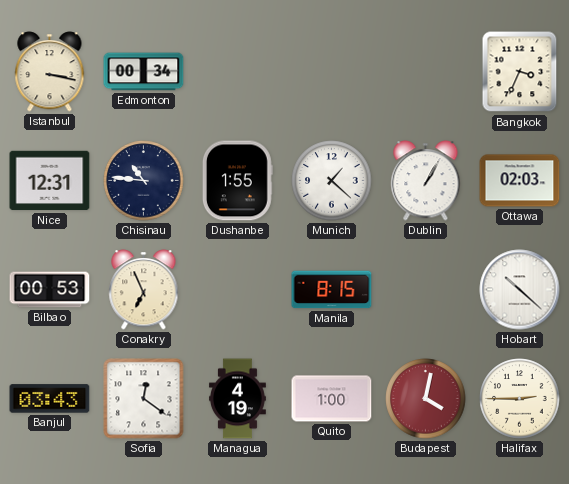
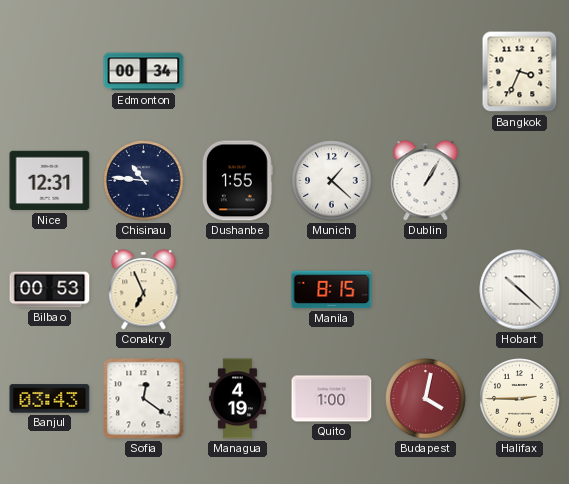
Istanbul: 3:17 -> none (50, 72)
Ottawa: 02:03 -> none (520, 181)
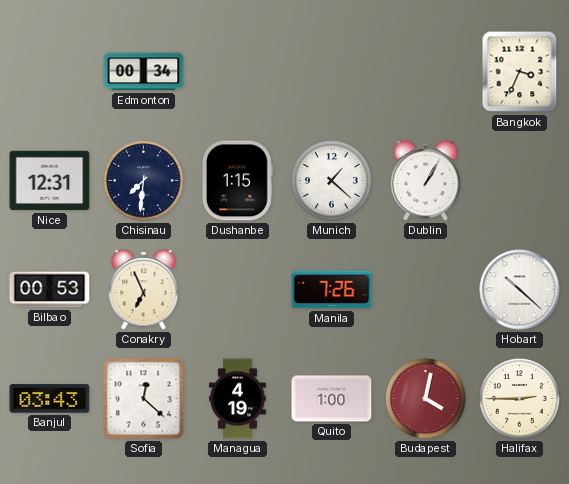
Chisinau: 10:46 -> 7:31 (144, 181)
Dushanbe: 1:55 -> 1:15 (237, 181)
Manila: 8:15 -> 7:26 (332, 290)
Sofia: 12:21 -> 12:22 (144, 399)
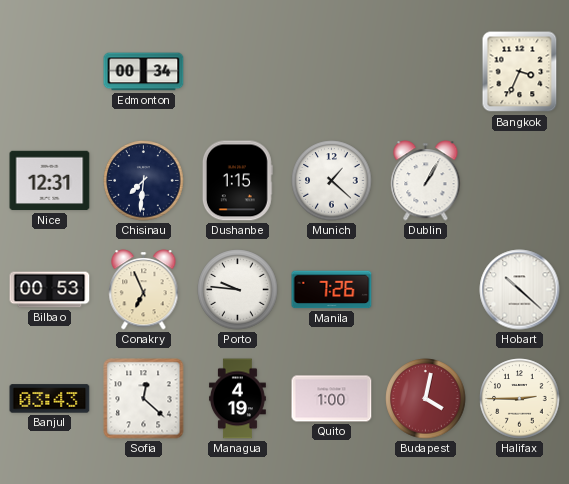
Porto: none -> 9:46 (238, 290)
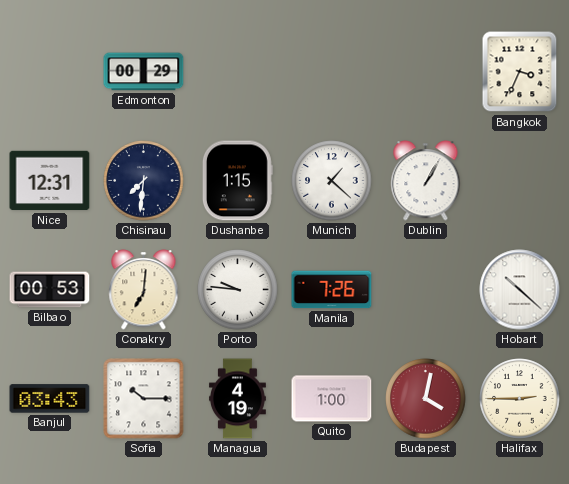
Edmonton: 00:34 -> 00:29 (144, 72)
Conakry: 6:56 -> 7:01 (144, 290)
Sofia: 12:22 -> 10:15 (144, 399)
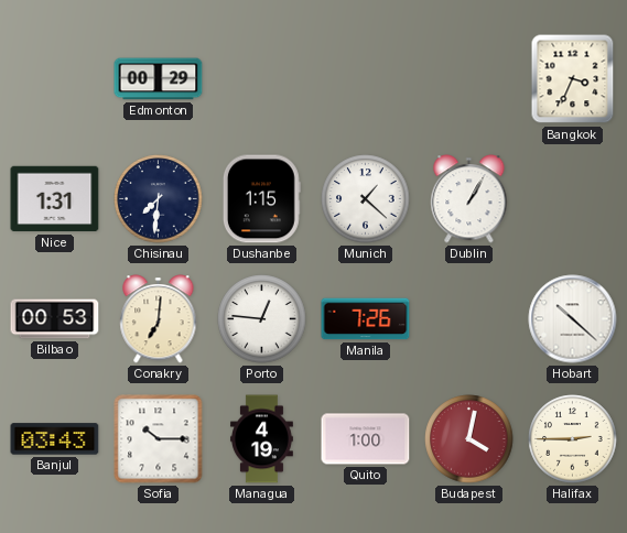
Nice: 12:31 -> 1:31 (55, 199)
Porto: 9:46 -> 12:46 (262, 319)
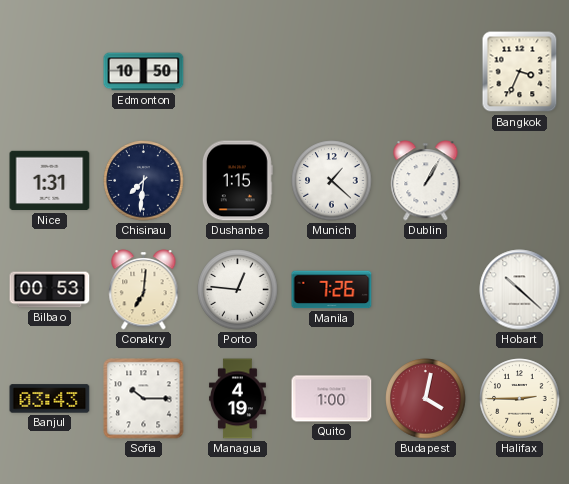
Edmonton: 00:29 -> 10:50 (144, 72)
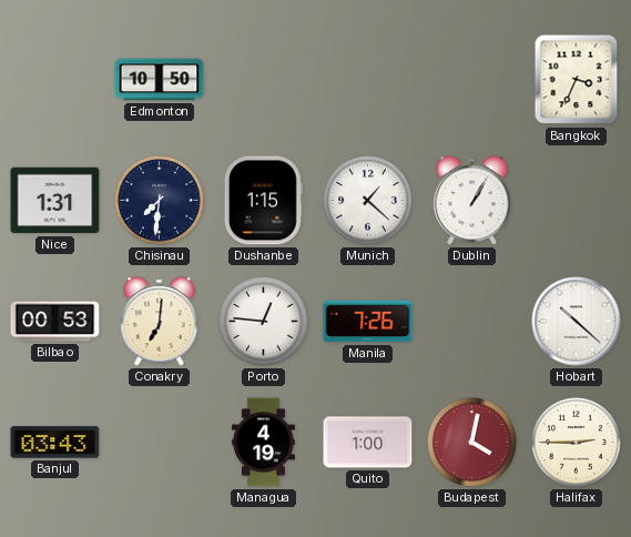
Sofia: 10:15 -> none (144, 399)
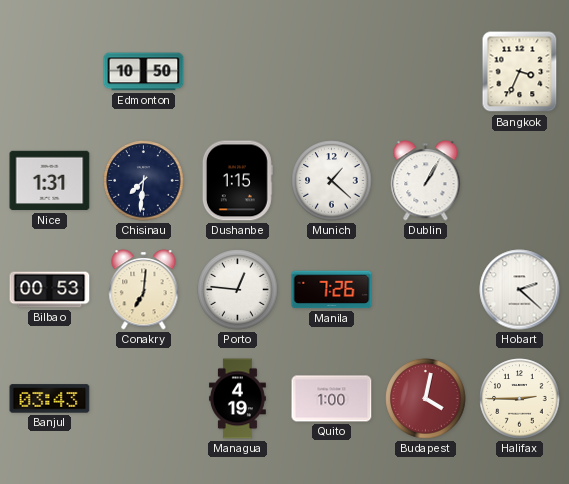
Hobart: 10:22 -> 2:22 (520, 290)
